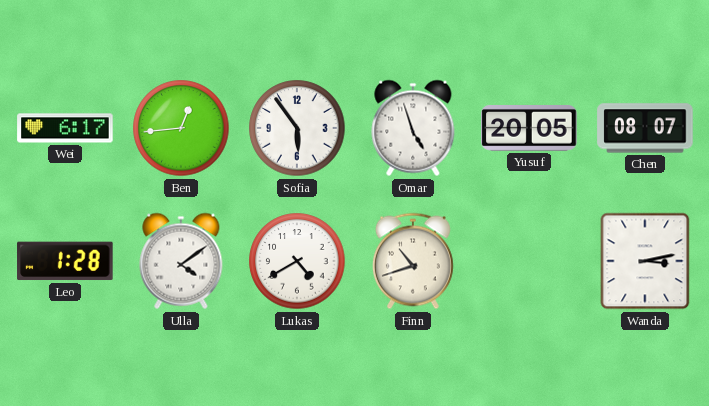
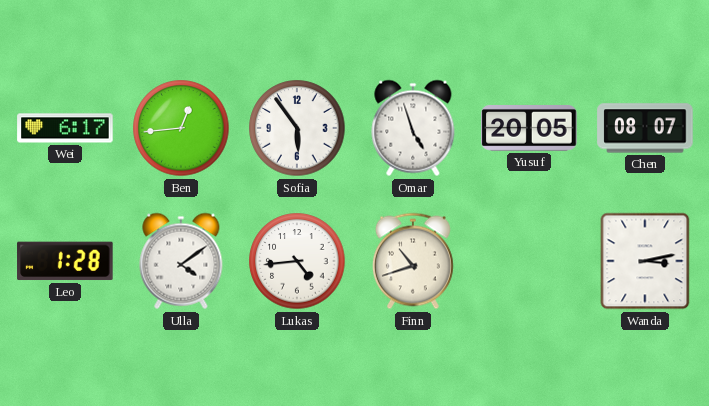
Lukas: 4:40 -> 4:44 (297, 261)
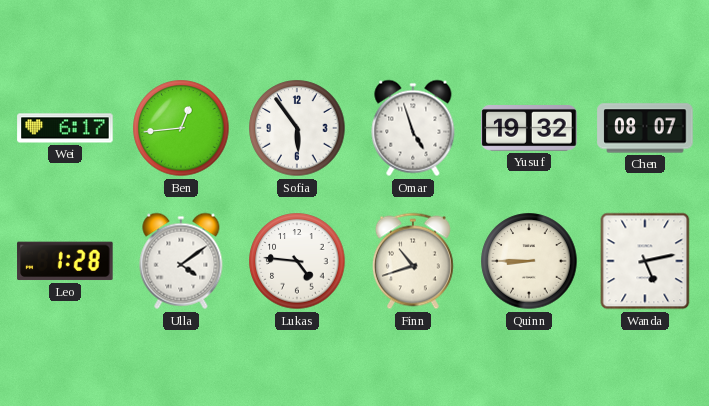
Yusuf: 20:05 -> 19:32 (529, 129)
Lukas: 4:44 -> 4:46 (297, 261)
Quinn: none -> 8:45 (529, 261)
Wanda: 3:13 -> 5:13 (645, 261)
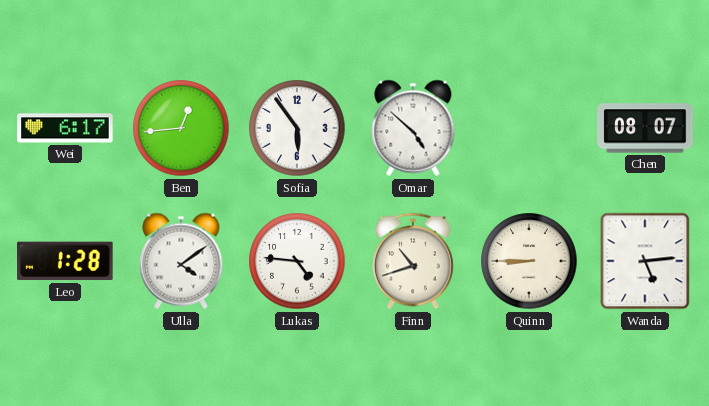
Omar: 4:57 -> 4:52 (413, 128)
Yusuf: 19:32 -> none (529, 129)
Wanda: 5:13 -> 5:14 (645, 261)
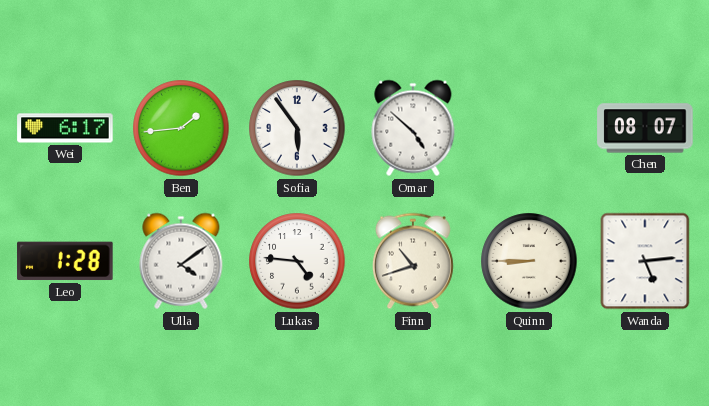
Ben: 12:44 -> 1:44 (181, 128)
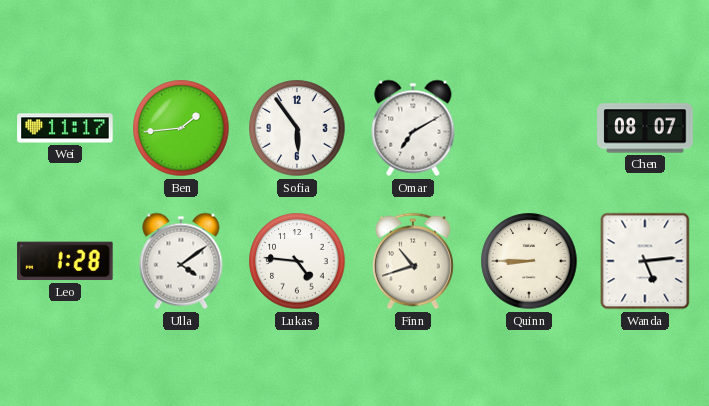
Wei: 6:17 -> 11:17 (65, 128)
Omar: 4:52 -> 7:10 (413, 128)
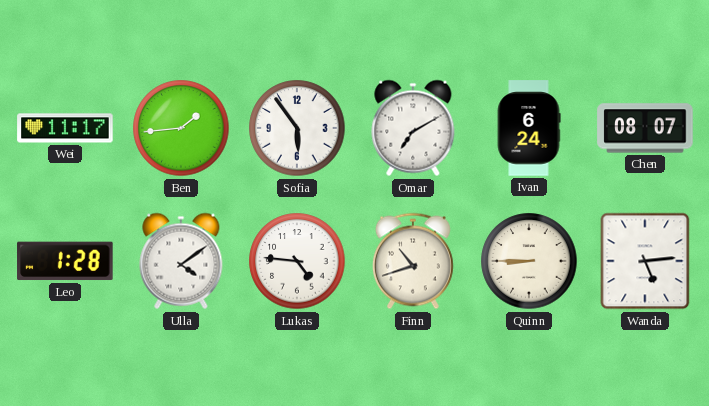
Ivan: none -> 6:24 (529, 128)
